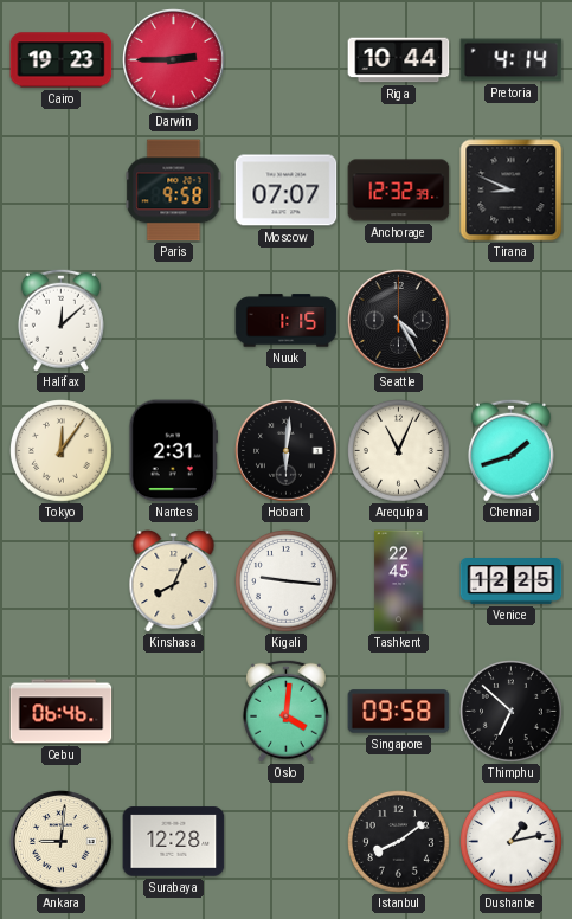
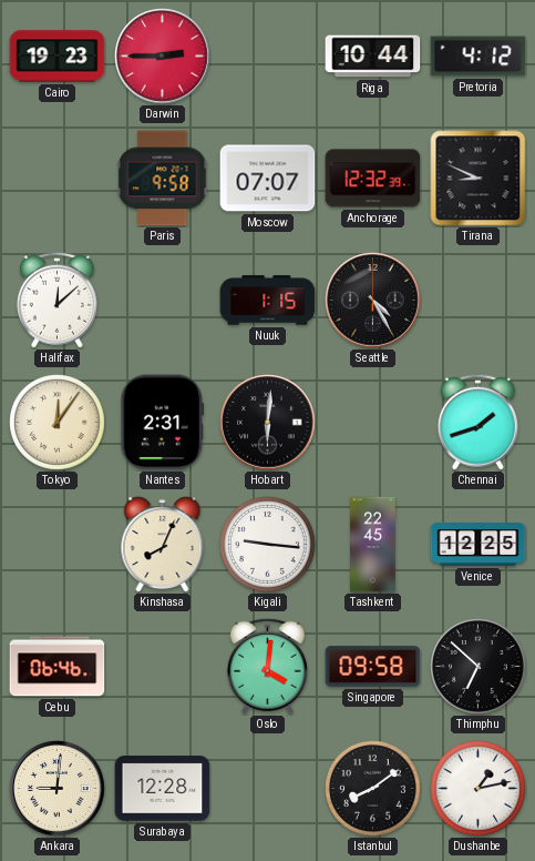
Pretoria: 4:14 -> 4:12 (479, 57)
Arequipa: 11:04 -> none (399, 451)
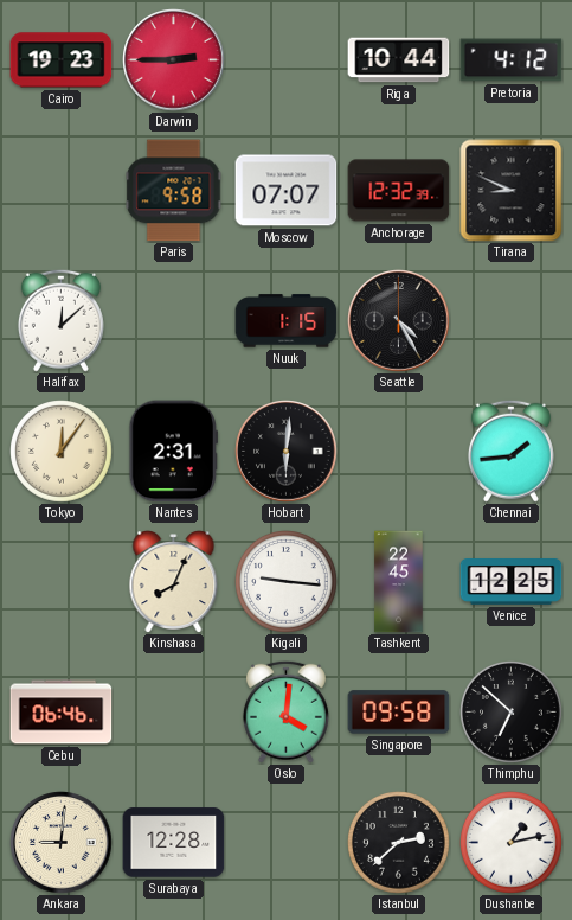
Chennai: 1:42 -> 1:44 (510, 451)
Istanbul: 8:09 -> 2:38 (399, 843)
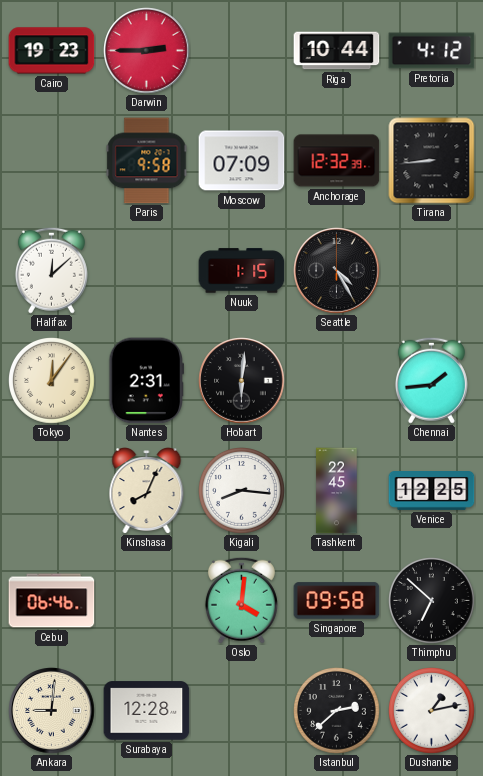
Moscow: 07:07 -> 07:09 (242, 161)
Tirana: 8:49 -> 8:44 (432, 161)
Kigali: 9:16 -> 8:16 (242, 491)
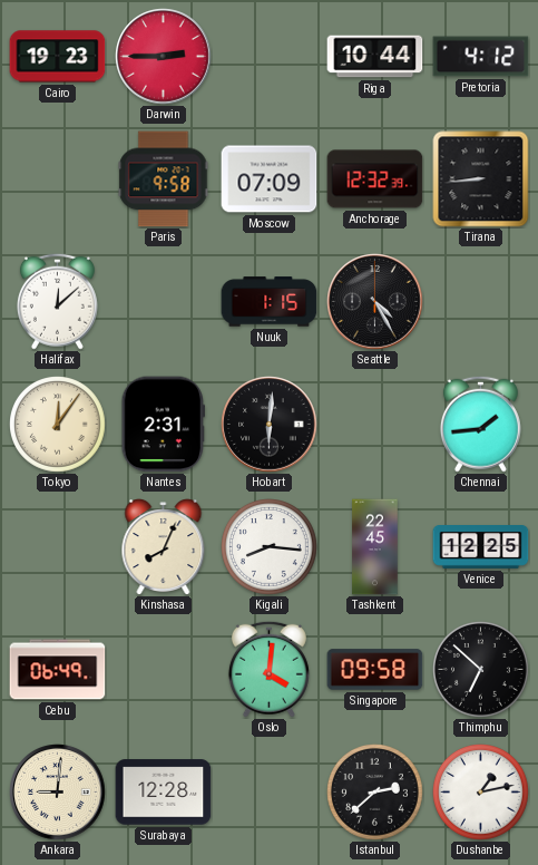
Cebu: 06:46 -> 06:49 (58, 670)
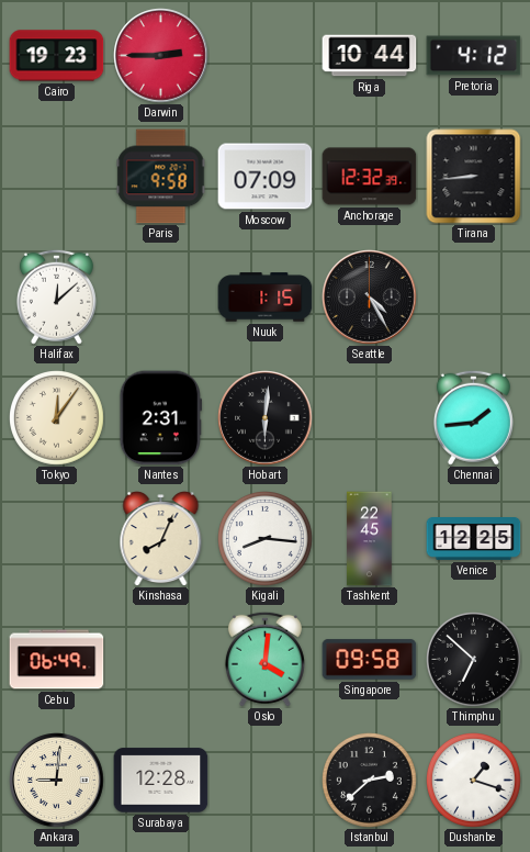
Dushanbe: 1:13 -> 1:18 (474, 781)
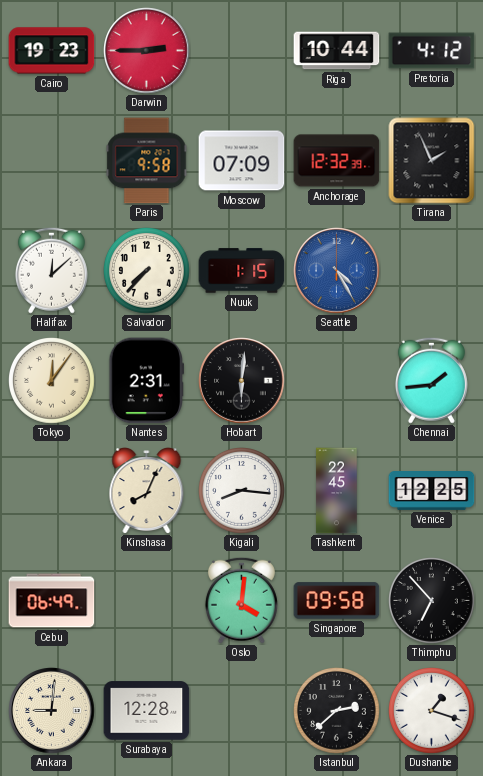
Tirana: 8:44 -> 1:56 (432, 161)
Salvador: none -> 7:37 (147, 271)
Seattle dial: black -> blue (337, 271)
Thimphu: 6:52 -> 6:53 (432, 601)
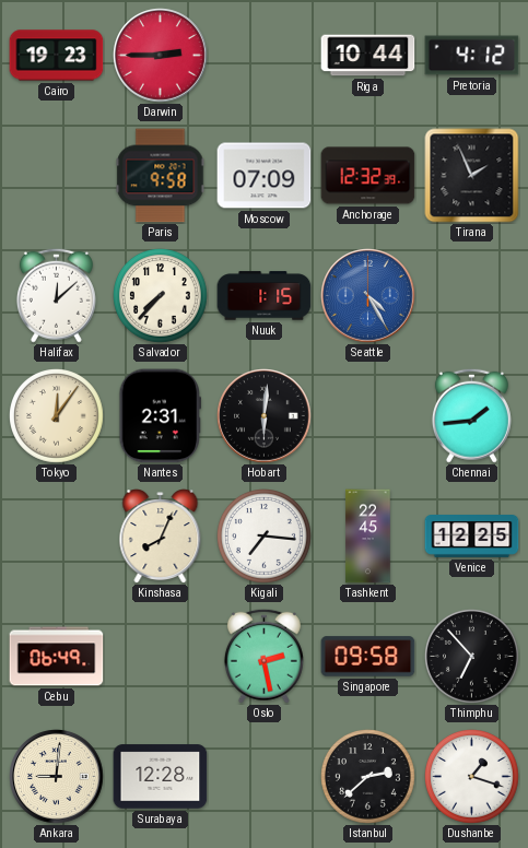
Kigali: 8:16 -> 7:16 (265, 537)
Oslo: 4:01 -> 2:28 (263, 656)
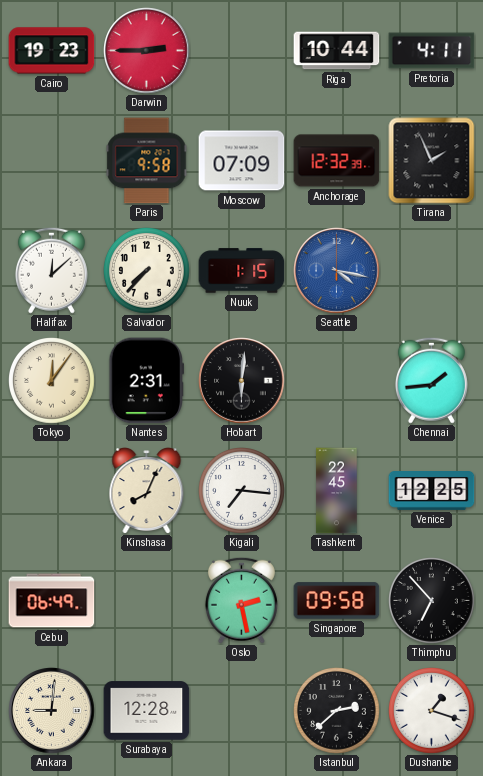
Pretoria: 4:12 -> 4:11 (432, 51)
Seattle: 4:25 -> 4:17 (337, 271)
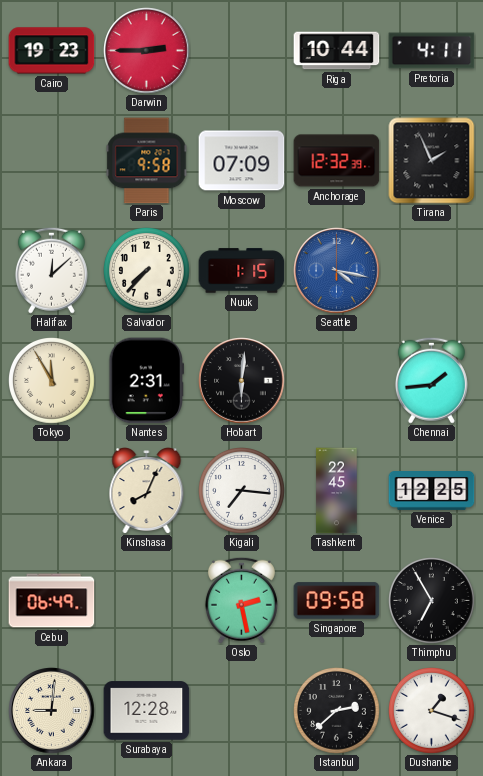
Tokyo: 12:06 -> 11:55 (52, 381)
Thimphu: 6:53 -> 6:55 (432, 601)
